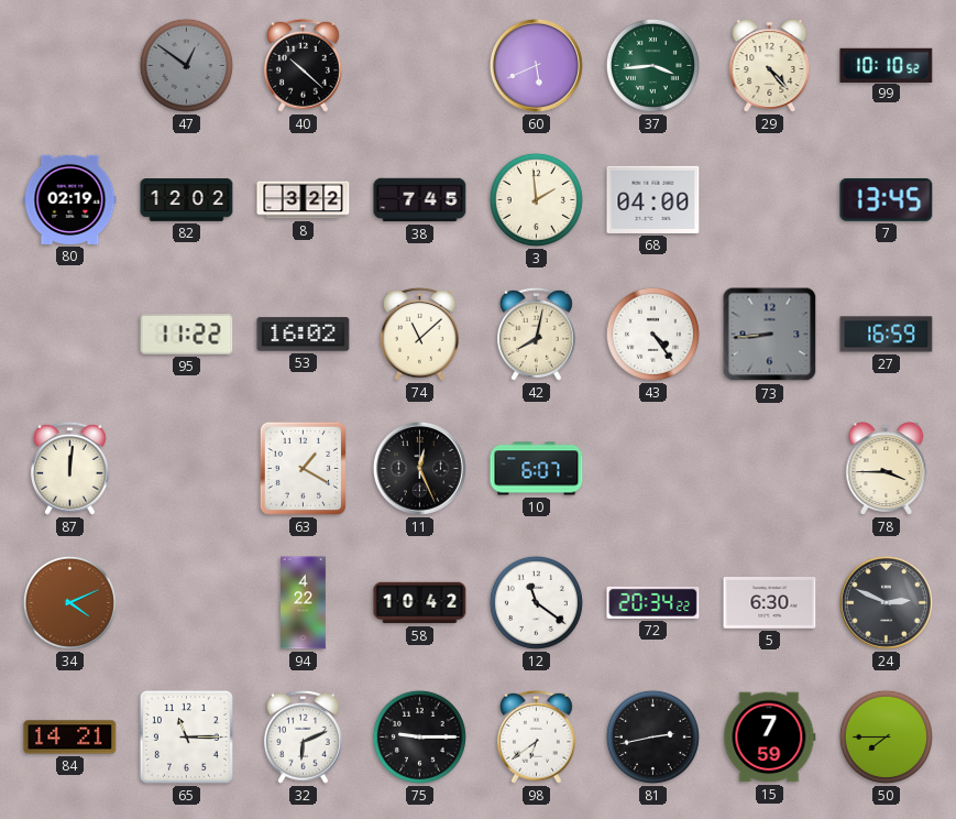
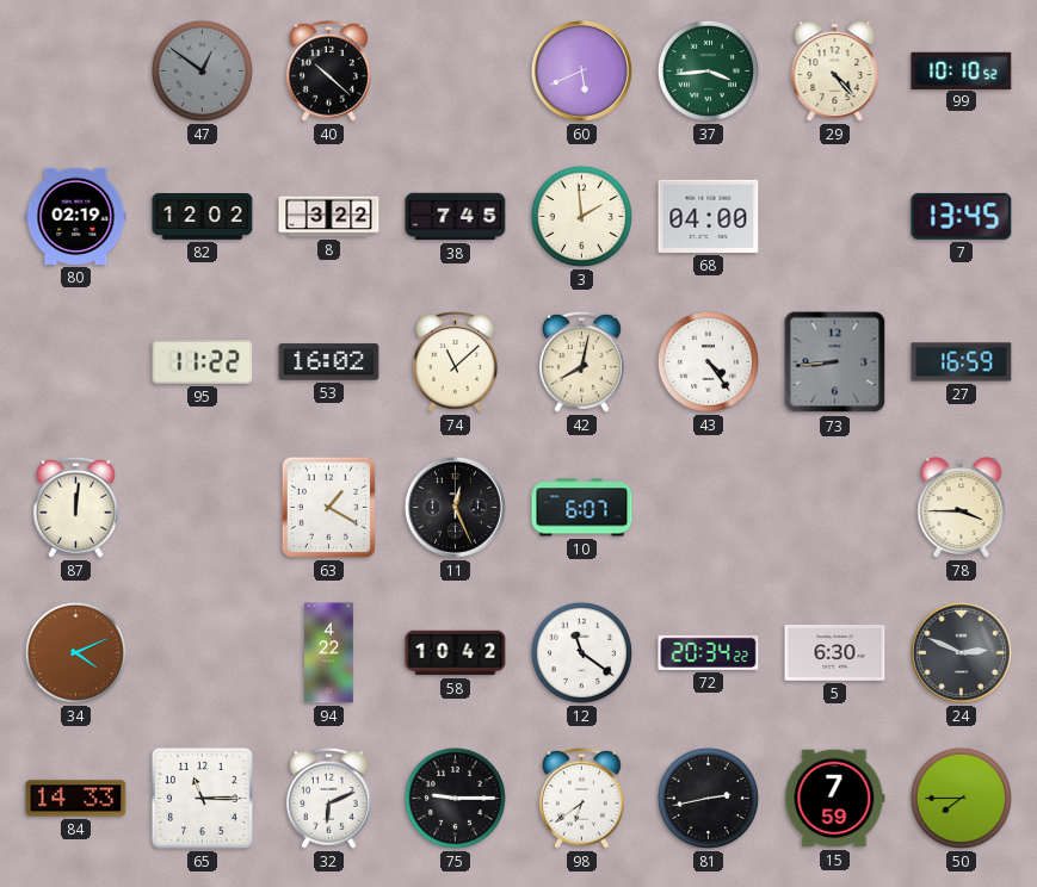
84: 14:21 -> 14:33 (76, 799)
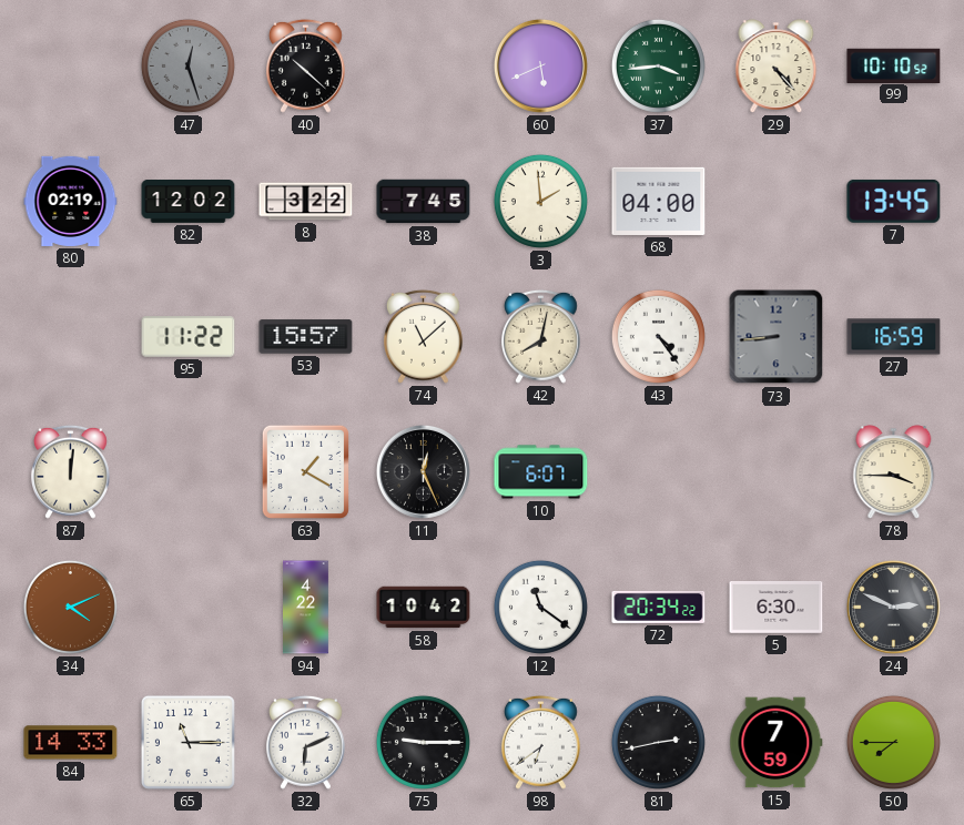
47: 12:51 -> 12:27 (187, 65)
53: 16:02 -> 15:57 (306, 337)
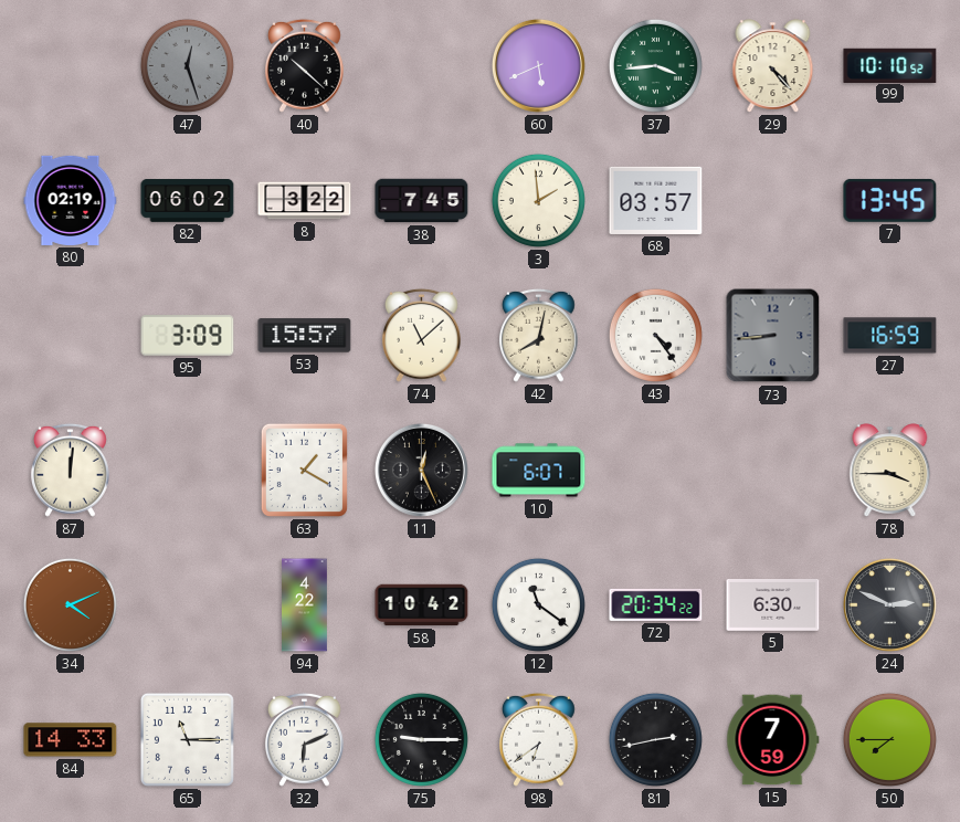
82: 12:02 -> 06:02 (188, 201)
68: 04:00 -> 03:57 (656, 200)
95: 11:22 -> 3:09 (188, 336)
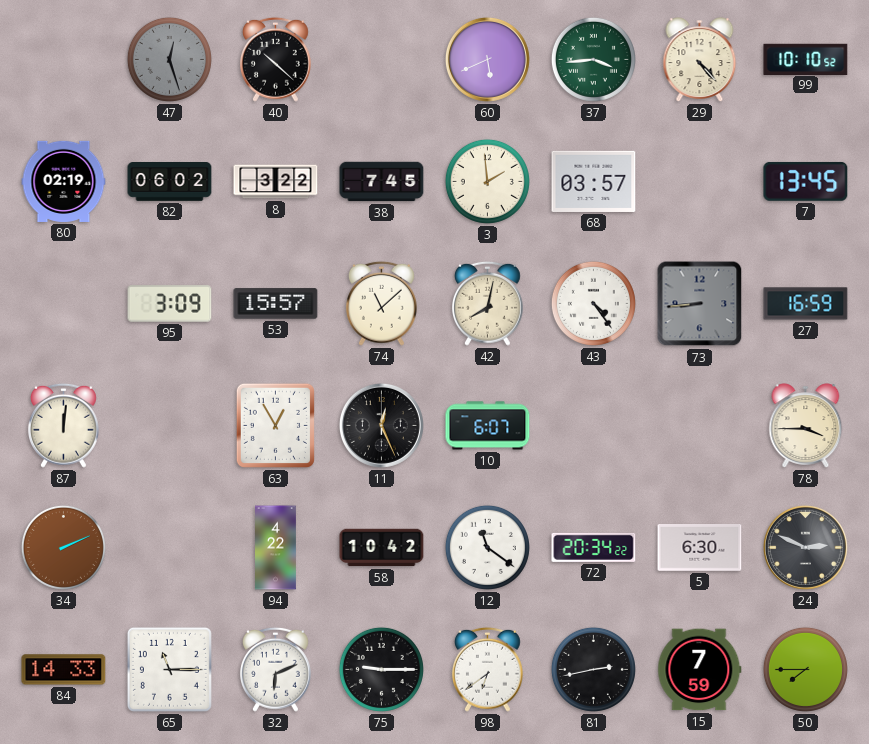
63: 1:20 -> 12:55 (275, 425)
34: 4:11 -> 2:11 (63, 547)
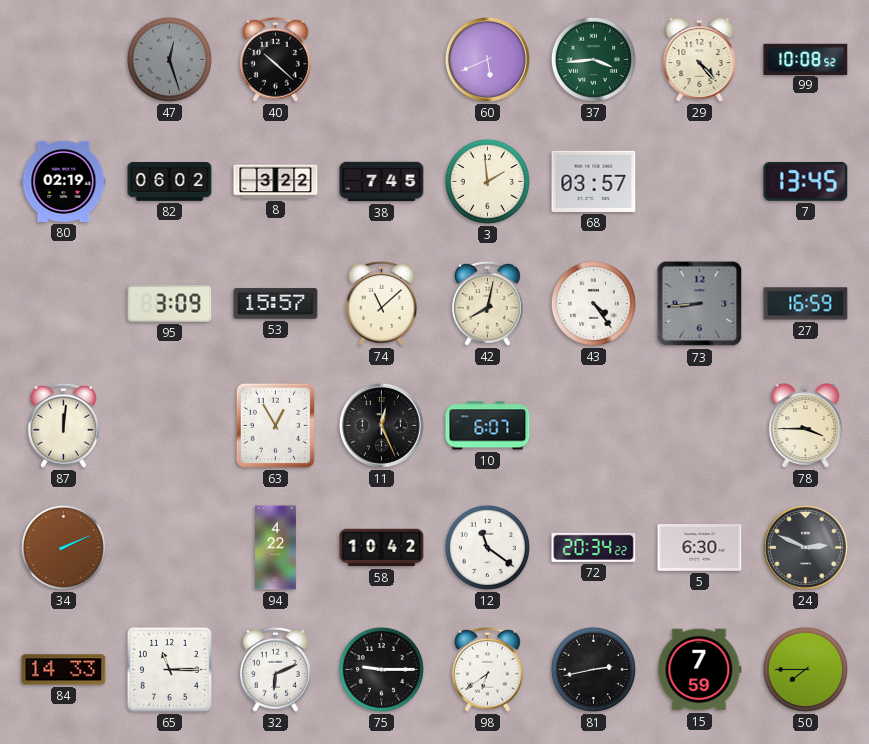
99: 10:10 -> 10:08 (806, 59)
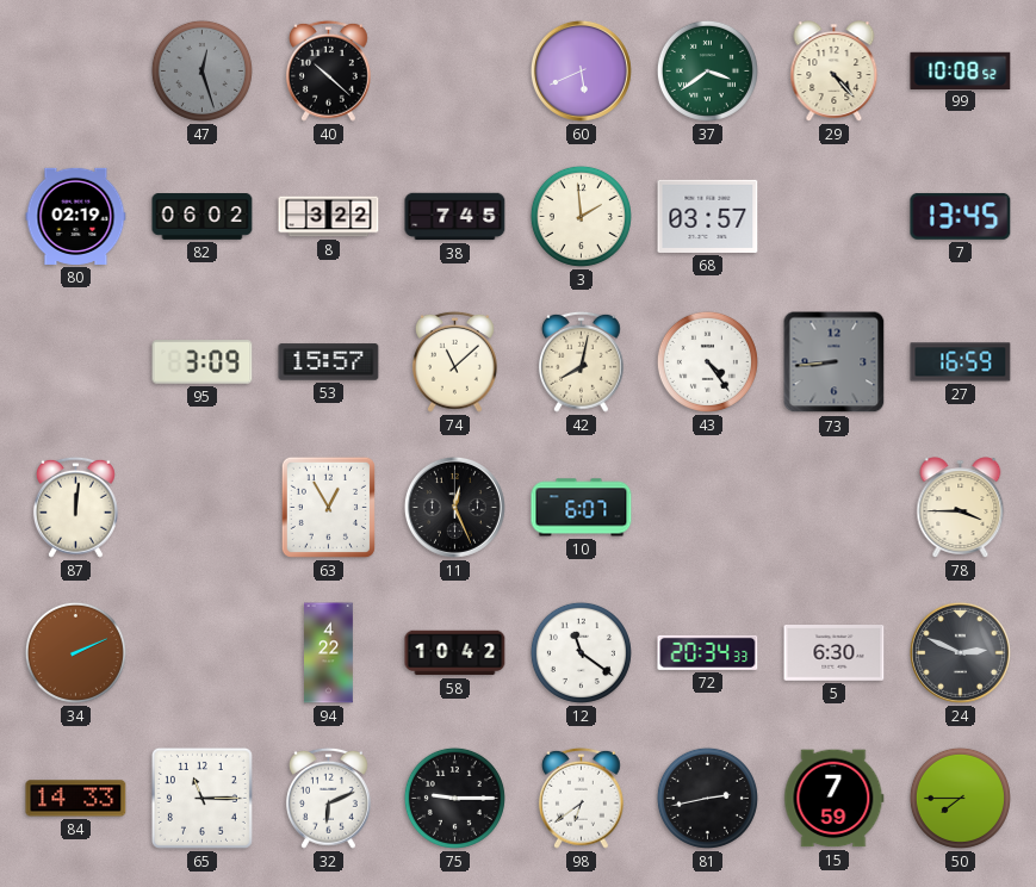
37: 3:44 -> 3:39 (707, 70)
72: 20:34:22 -> 20:34:33 (708, 652)
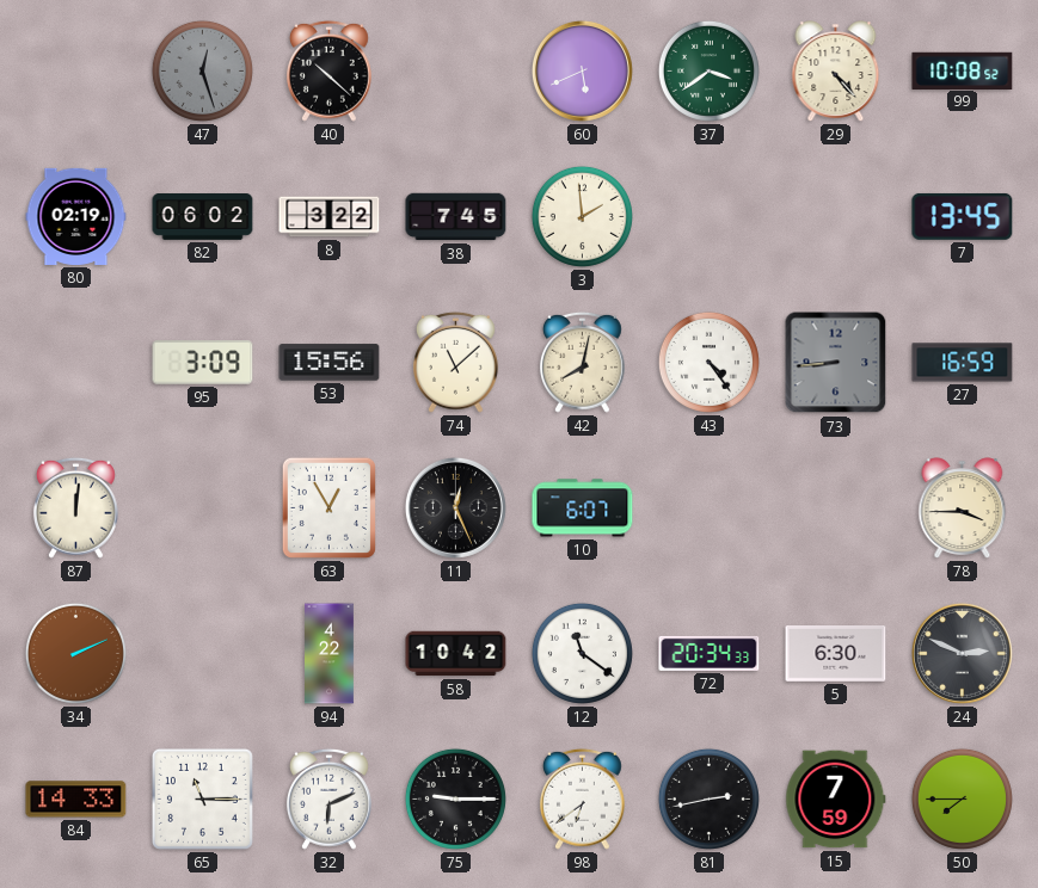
68: 03:57 -> none (708, 216)
53: 15:57 -> 15:56 (330, 363)
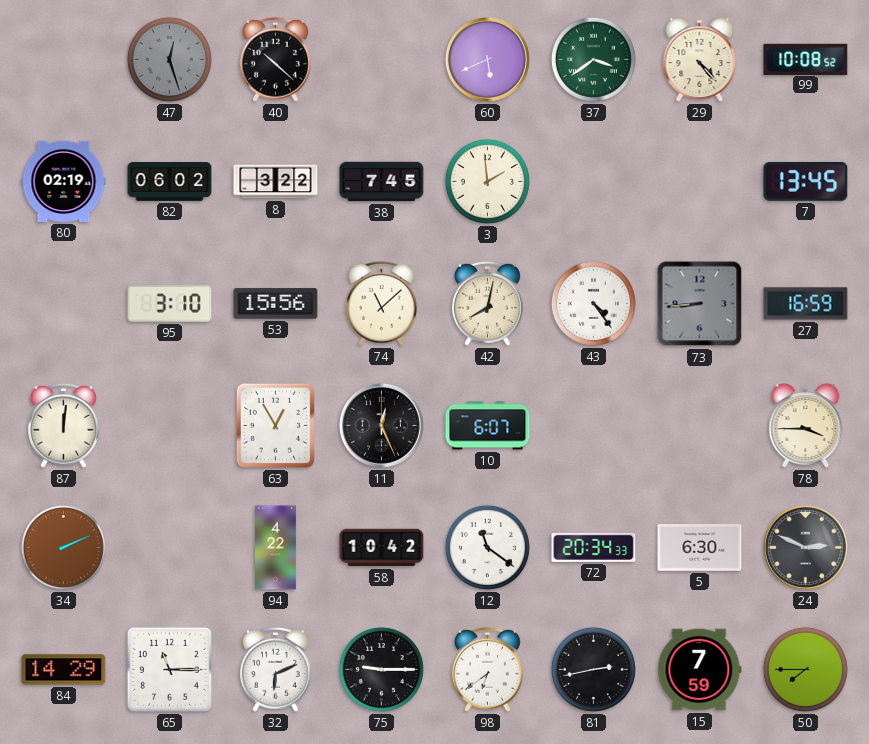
95: 3:09 -> 3:10 (170, 304)
84: 14:33 -> 14:29 (64, 670)
